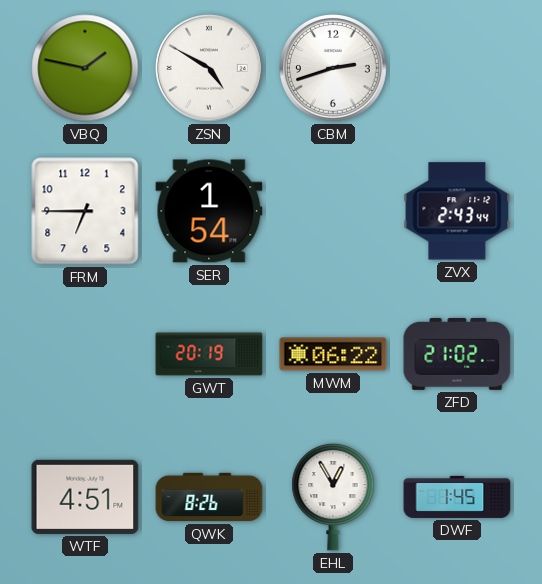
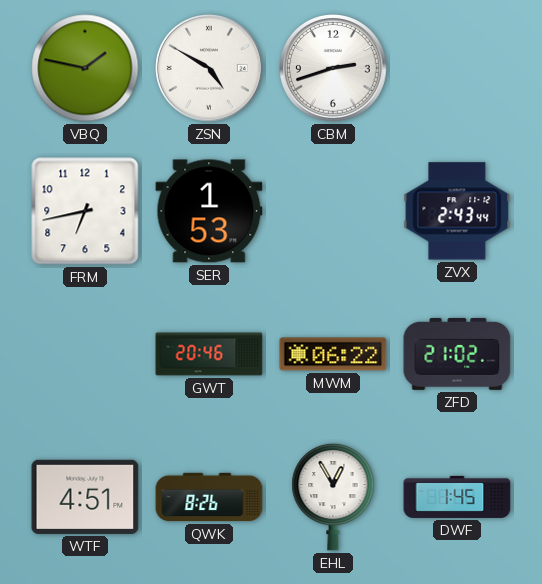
FRM: 6:45 -> 6:43 (85, 211)
SER: 1:54 -> 1:53 (209, 211)
GWT: 20:19 -> 20:46 (209, 354)
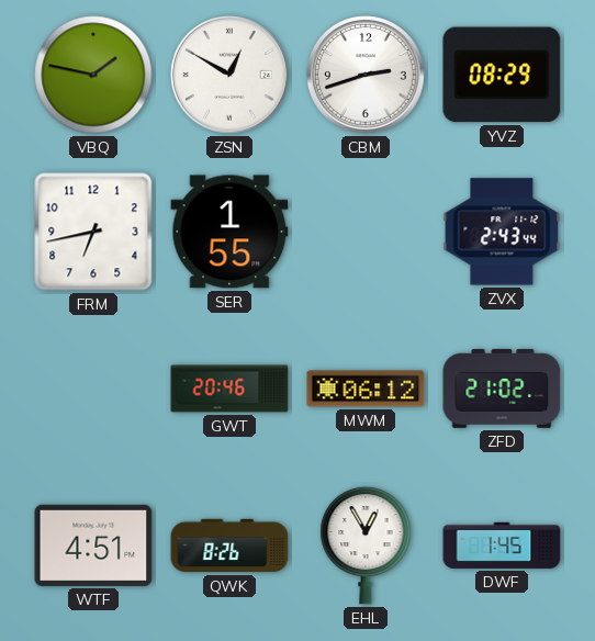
ZSN: 4:50 -> 12:50 (231, 76)
YVZ: none -> 08:29 (502, 75)
SER: 1:53 -> 1:55 (229, 232)
MWM: 06:22 -> 06:12 (366, 389)
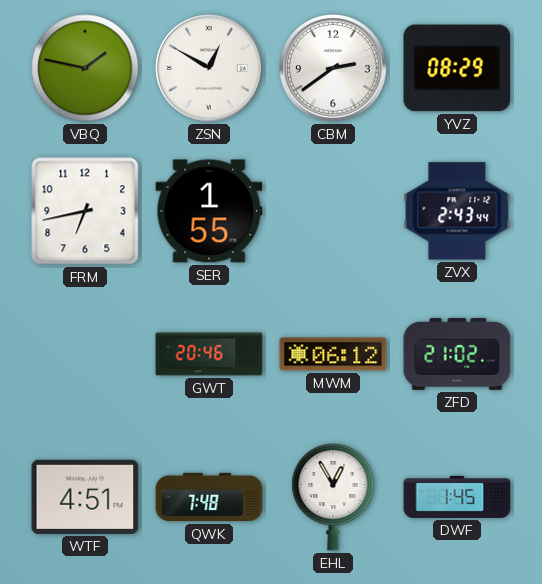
CBM: 2:42 -> 2:39 (334, 69)
QWK: 8:26 -> 7:48 (209, 497)
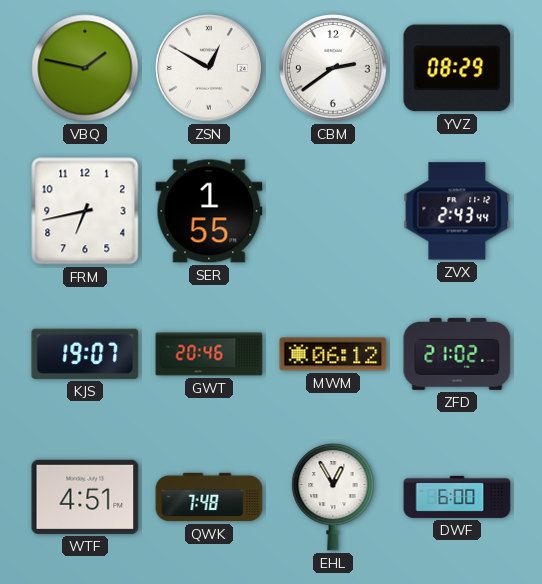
KJS: none -> 19:07 (85, 354)
DWF: 1:45 -> 6:00 (457, 497)
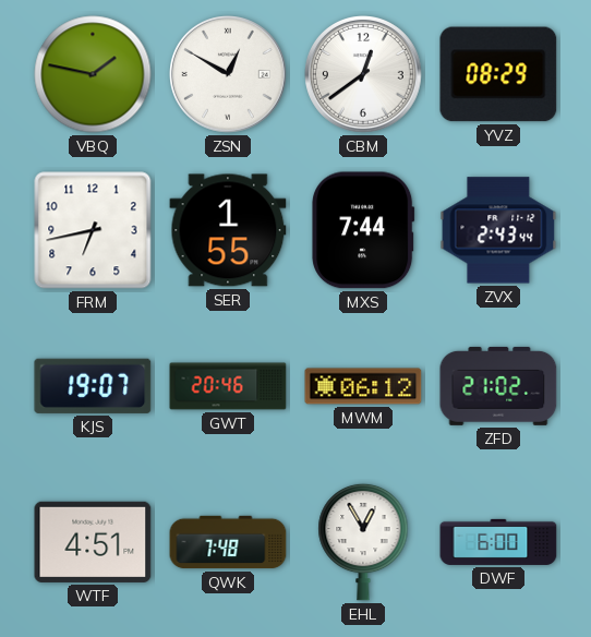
CBM: 2:39 -> 12:39 (364, 75)
MXS: none -> 7:44 (363, 230)
